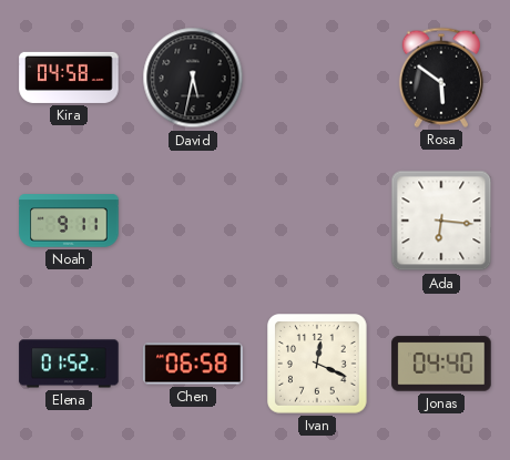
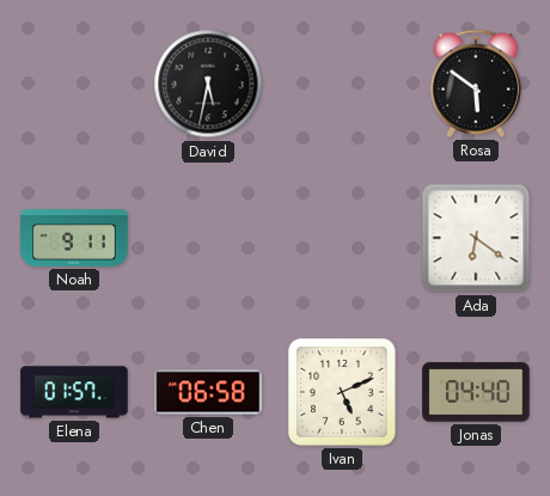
Kira: 04:58 -> none (69, 78)
Ada: 6:16 -> 6:21 (476, 238)
Elena: 01:52 -> 01:57 (74, 392)
Ivan: 12:19 -> 5:11 (343, 393)
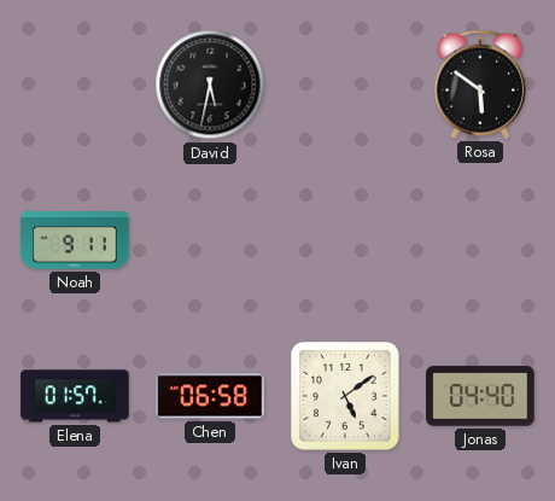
Ada: 6:21 -> none (476, 238)
Ivan: 5:11 -> 5:09 (346, 397)
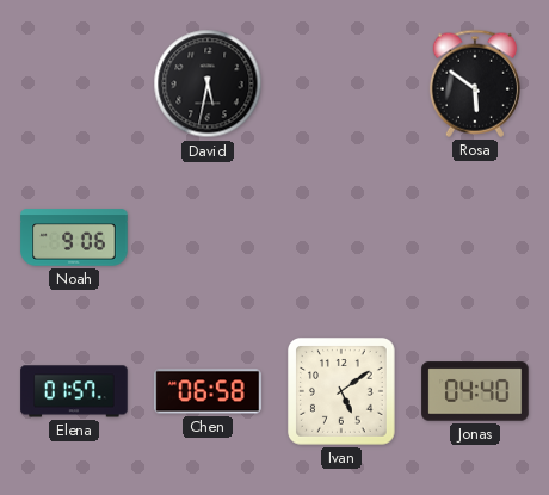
Noah: 9:11 -> 9:06 (74, 237)
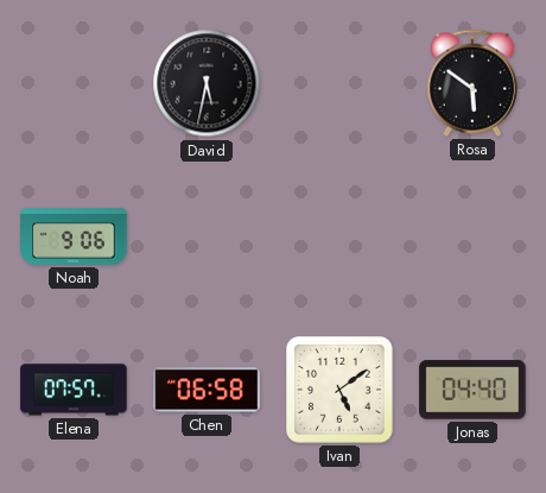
Elena: 01:57 -> 07:57 (74, 390)
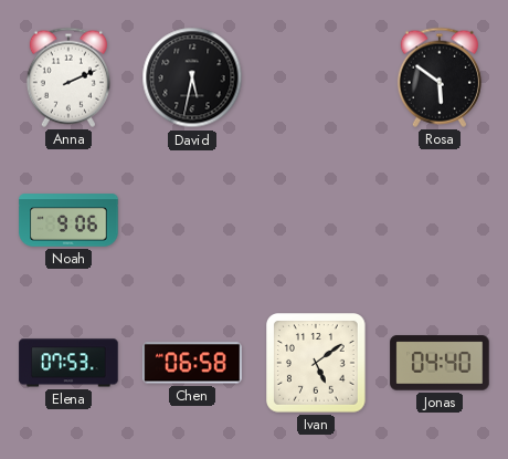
Anna: none -> 2:11 (68, 77)
Elena: 07:57 -> 07:53 (68, 363)
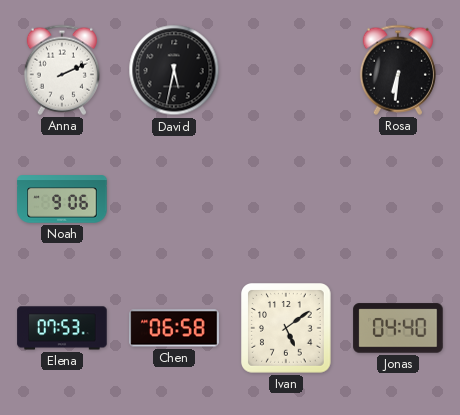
Rosa: 5:51 -> 6:31 (398, 70)
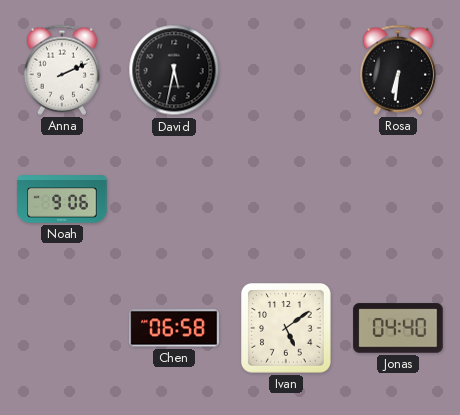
Elena: 07:53 -> none (62, 328)
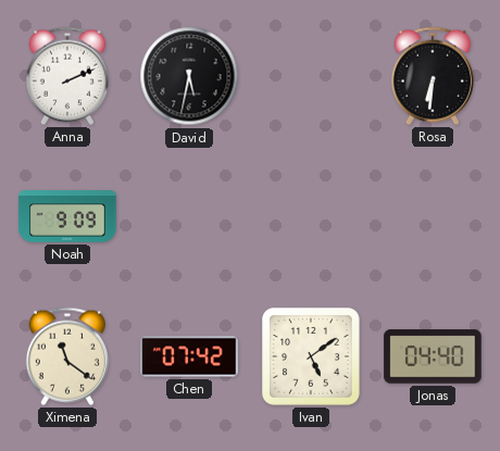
Noah: 9:06 -> 9:09 (67, 216)
Ximena: none -> 11:21 (67, 356)
Chen: 06:58 -> 07:42 (189, 356)
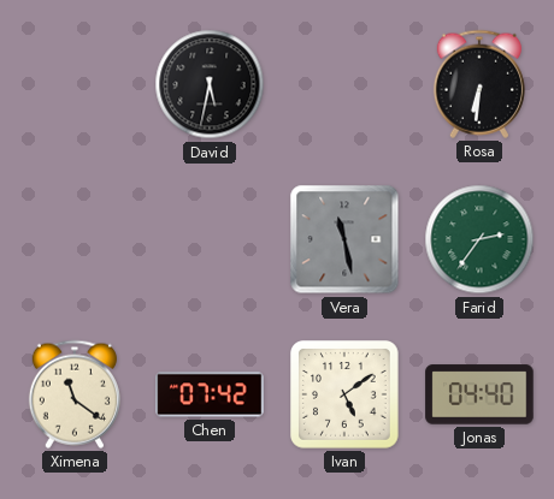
Anna: 2:11 -> none (67, 76)
Noah: 9:09 -> none (67, 216)
Vera: none -> 11:28 (344, 239)
Farid: none -> 2:36 (479, 239)
